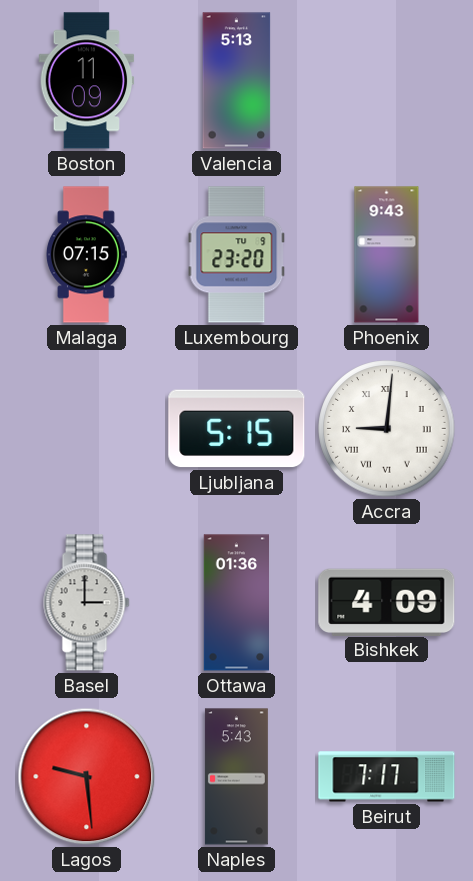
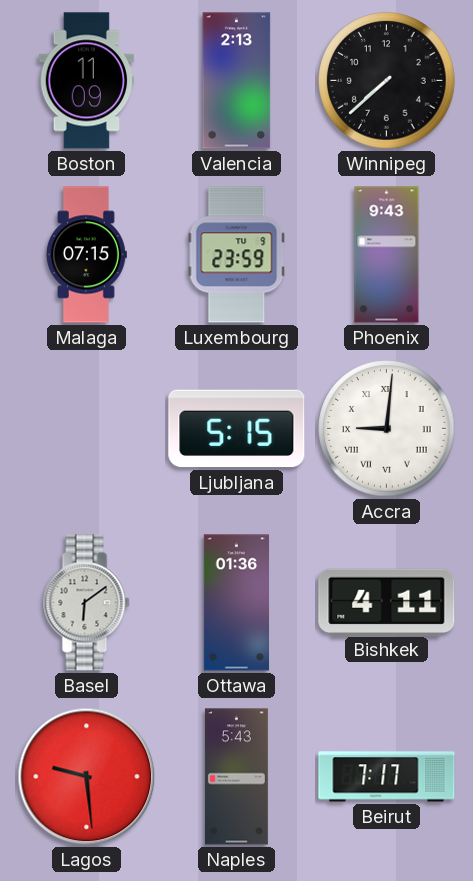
Valencia: 5:13 -> 2:13 (237, 81)
Winnipeg: none -> 7:38 (387, 81)
Luxembourg: 23:20 -> 23:59 (237, 255)
Basel: 3:00 -> 6:09 (87, 603)
Bishkek: 4:09 -> 4:11 (387, 602)
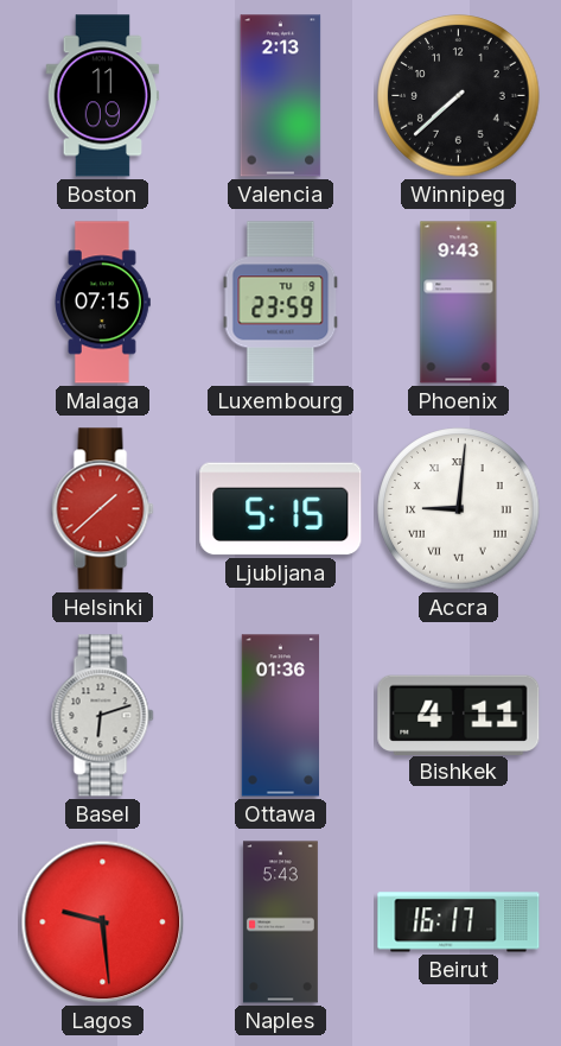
Helsinki: none -> 1:38 (103, 509)
Basel: 6:09 -> 6:12 (103, 716)
Beirut: 7:17 -> 16:17 (459, 923)
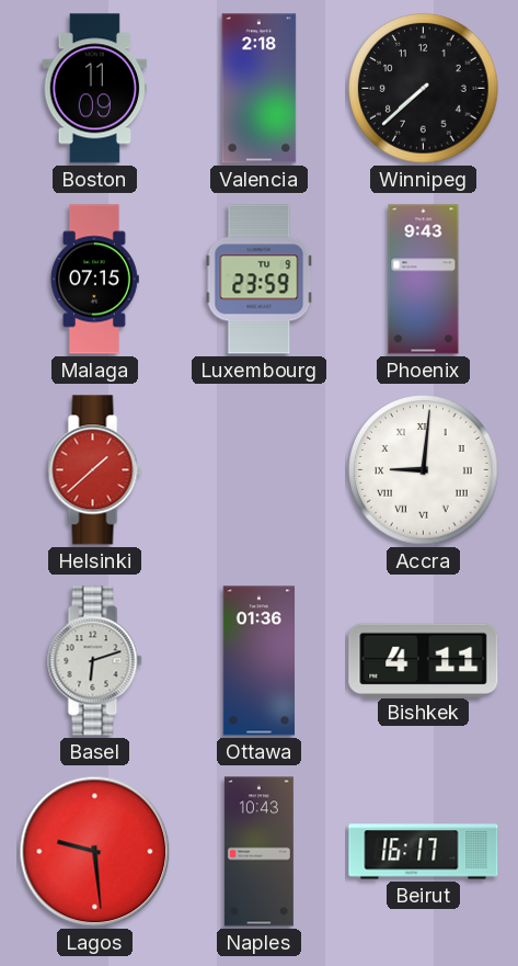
Valencia: 2:13 -> 2:18 (260, 89)
Ljubljana: 5:15 -> none (281, 509)
Naples: 5:43 -> 10:43 (258, 852)
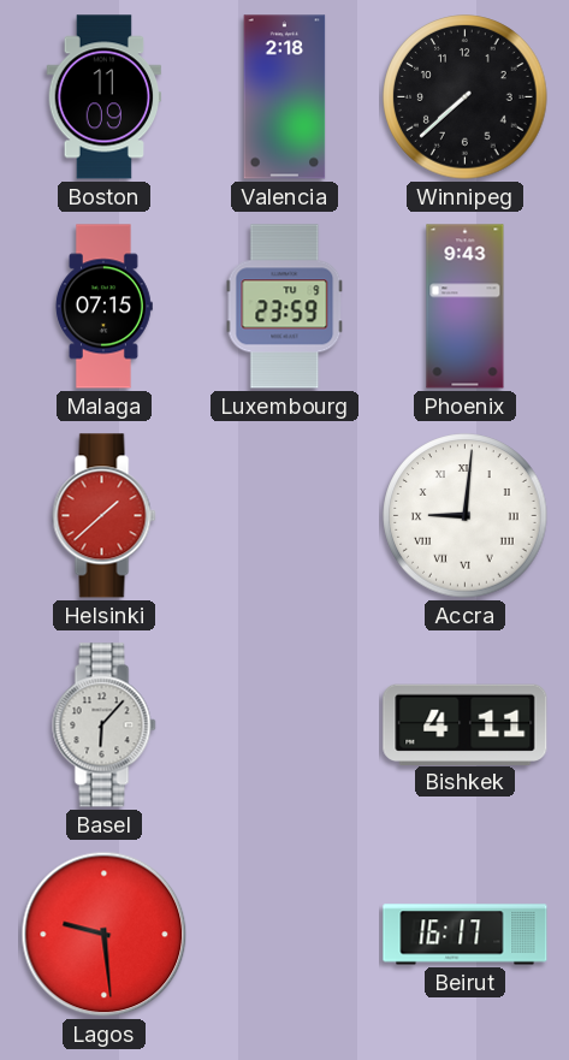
Basel: 6:12 -> 6:07 (105, 726)
Ottawa: 01:36 -> none (258, 661)
Naples: 10:43 -> none (258, 852)
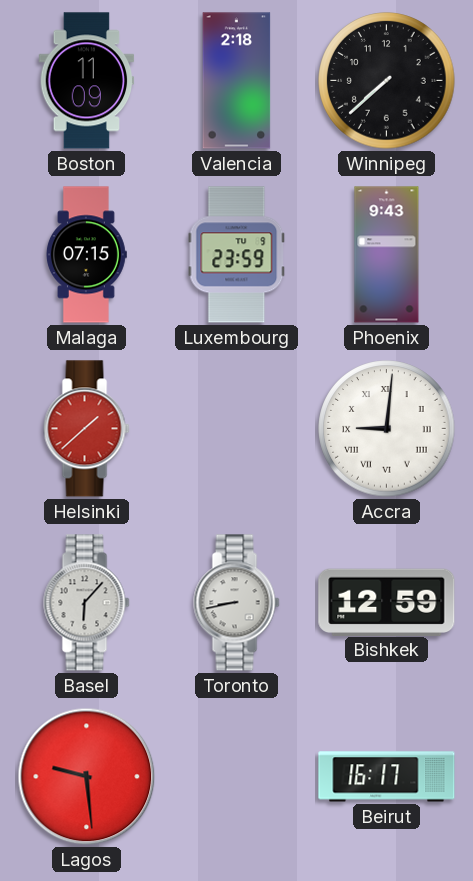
Toronto: none -> 8:43 (237, 603)
Bishkek: 4:11 -> 12:59 (387, 602)
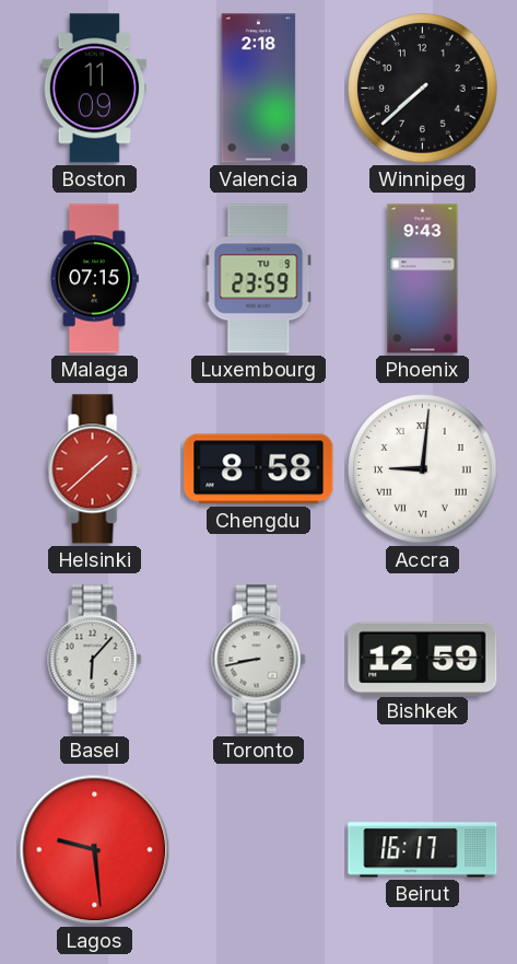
Chengdu: none -> 8:58 (259, 469)
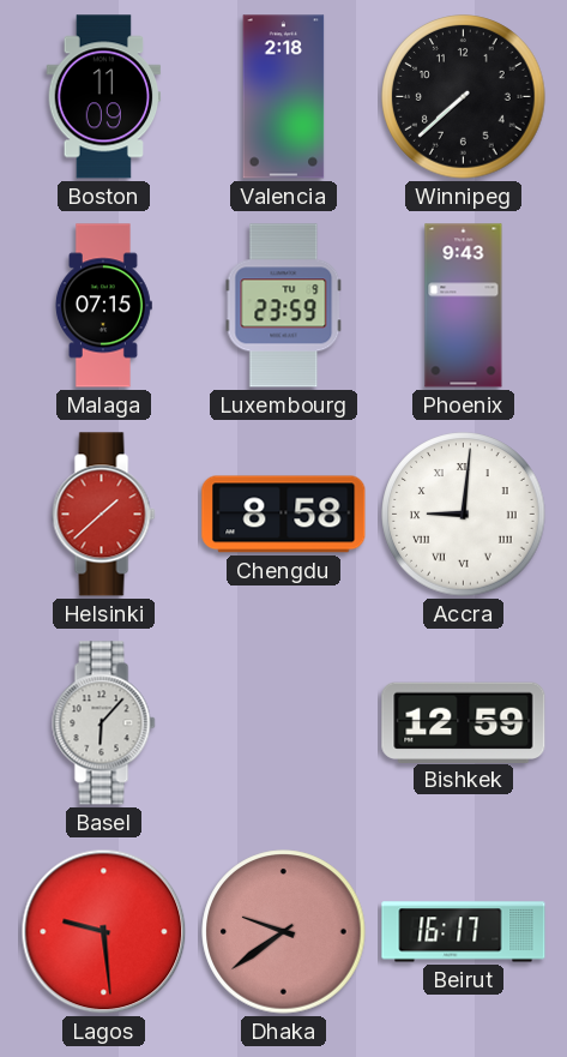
Toronto: 8:43 -> none (259, 660)
Dhaka: none -> 9:39 (284, 932)
